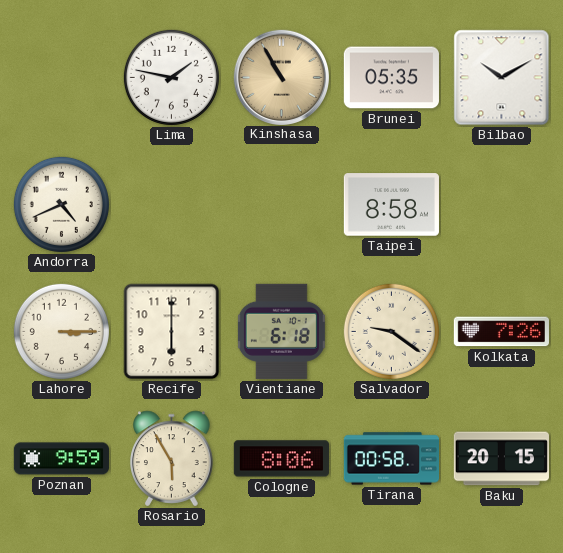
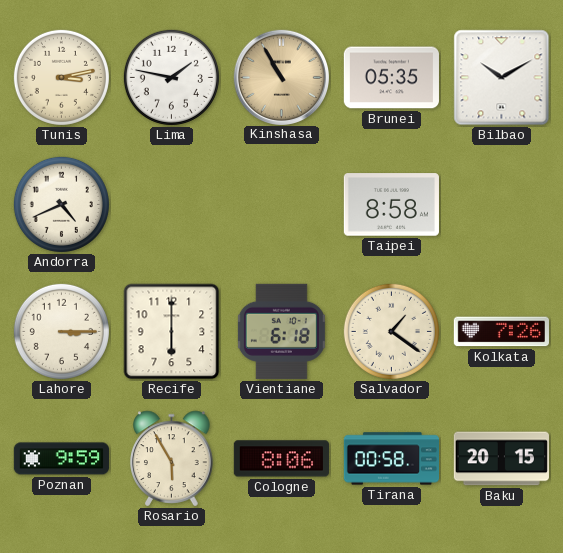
Tunis: none -> 3:13 (61, 77)
Salvador: 9:21 -> 1:21 (391, 331)
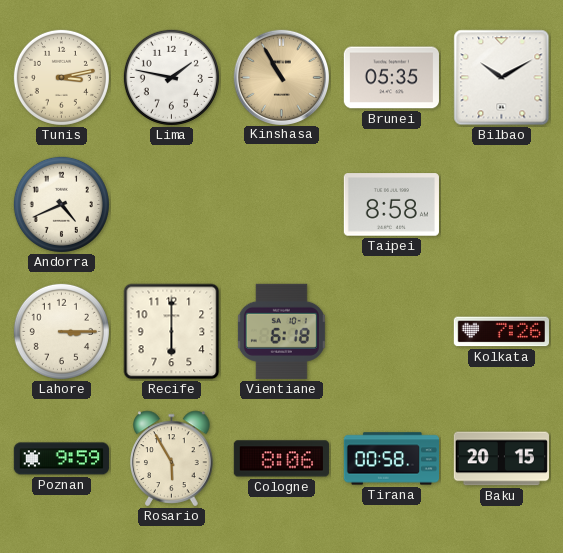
Salvador: 1:21 -> none (391, 331)
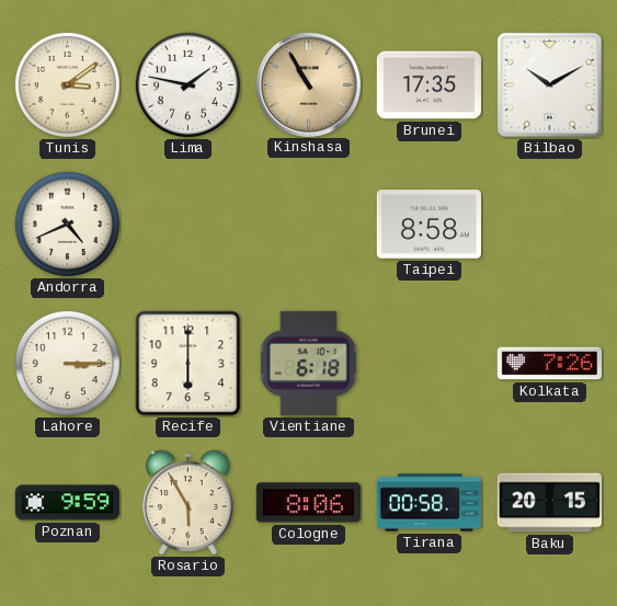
Tunis: 3:13 -> 3:09 (67, 84)
Brunei: 05:35 -> 17:35 (429, 85)
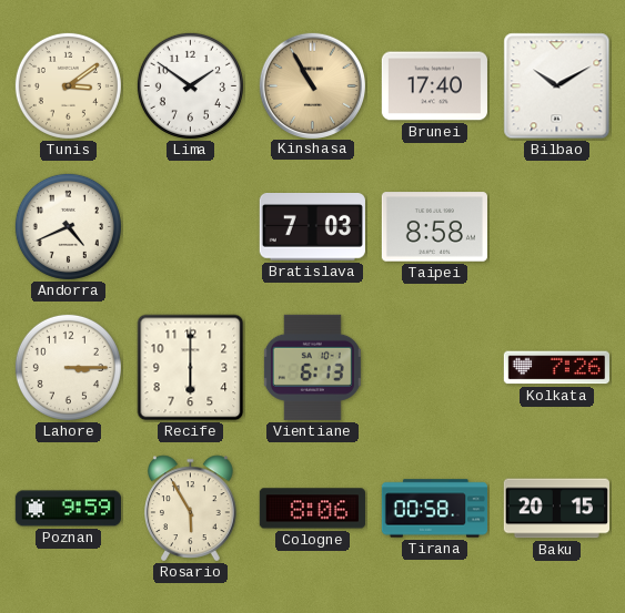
Lima: 1:47 -> 1:51 (190, 85)
Brunei: 17:35 -> 17:40 (434, 86)
Bratislava: none -> 7:03 (312, 227)
Vientiane: 6:18 -> 6:13 (312, 367)
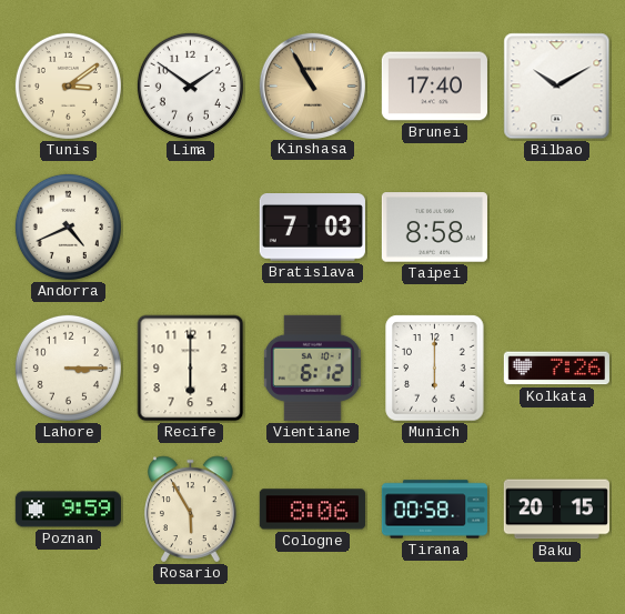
Vientiane: 6:13 -> 6:12 (312, 368)
Munich: none -> 6:00 (435, 369)
